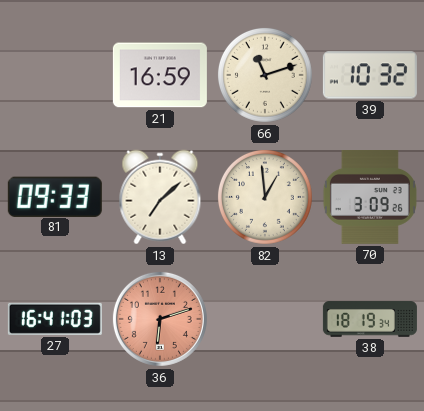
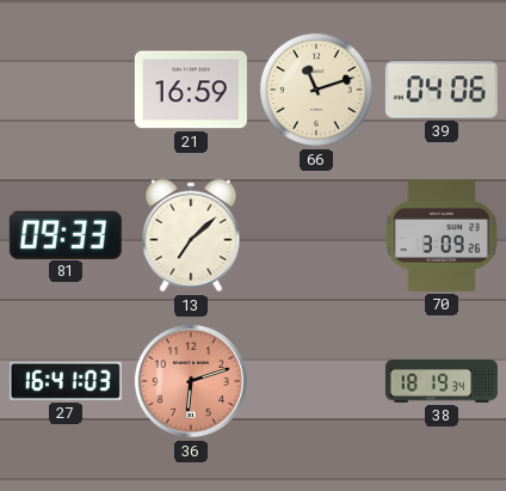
39: 10:32 -> 04:06 (442, 90)
82: 12:59 -> none (265, 197)
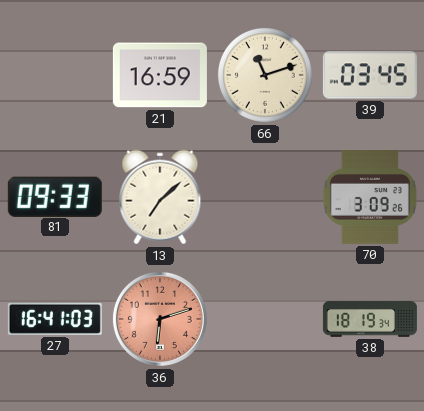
39: 04:06 -> 03:45 (370, 75)
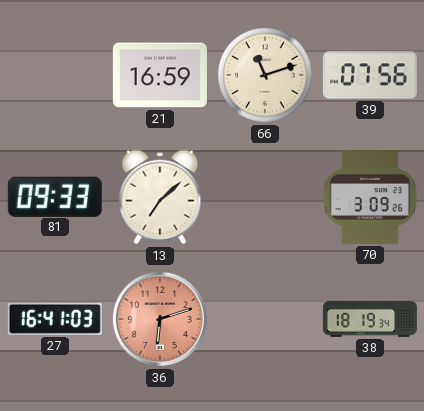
39: 03:45 -> 07:56 (370, 75)
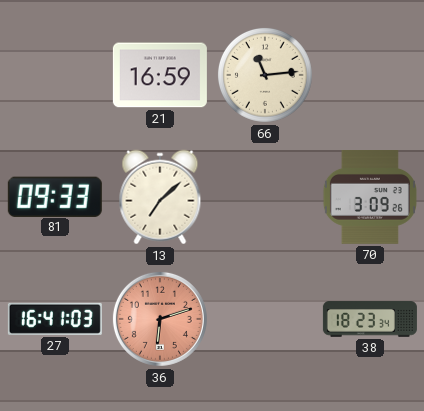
66: 11:12 -> 11:14 (265, 75)
39: 07:56 -> none (370, 75)
38: 18:19 -> 18:23 (370, 319)
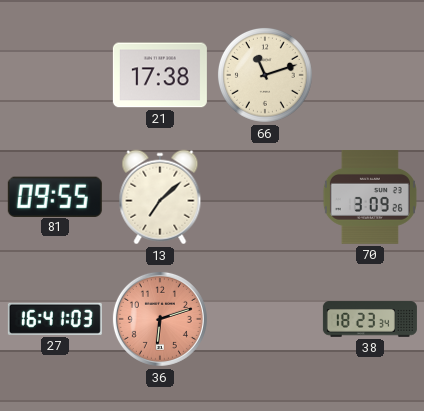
21: 16:59 -> 17:38 (160, 75)
66: 11:14 -> 11:12 (265, 75)
81: 09:33 -> 09:55 (55, 196)
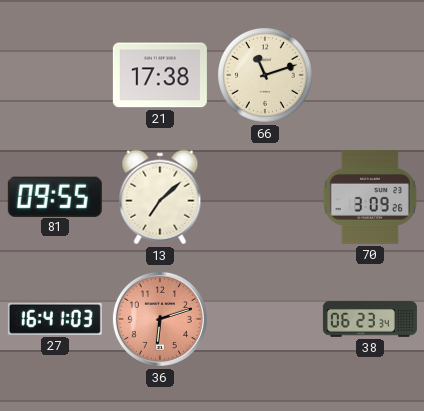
38: 18:23 -> 06:23 (370, 319)
